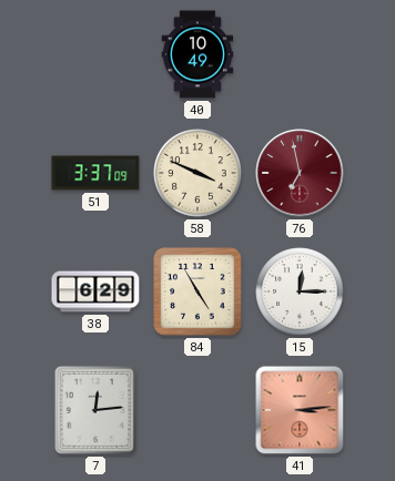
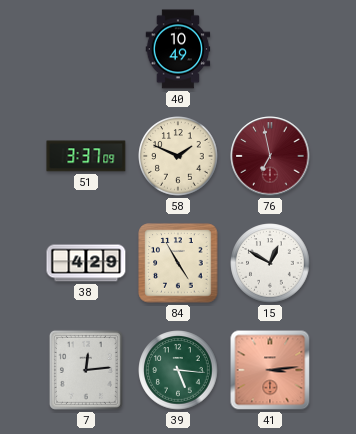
58: 3:49 -> 1:49 (178, 156)
38: 6:29 -> 4:29 (86, 263)
15: 12:15 -> 12:50 (270, 263)
39: none -> 5:16 (178, 370)
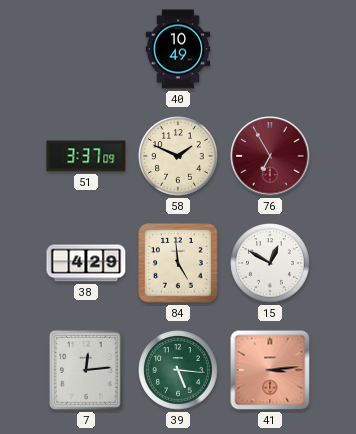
76: 6:58 -> 6:55 (270, 156)
84: 4:55 -> 4:59 (178, 263)
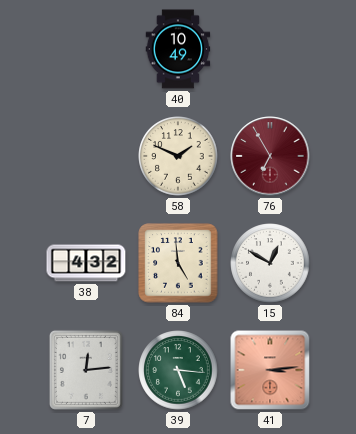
51: 3:37 -> none (86, 156)
38: 4:29 -> 4:32 (86, 263)
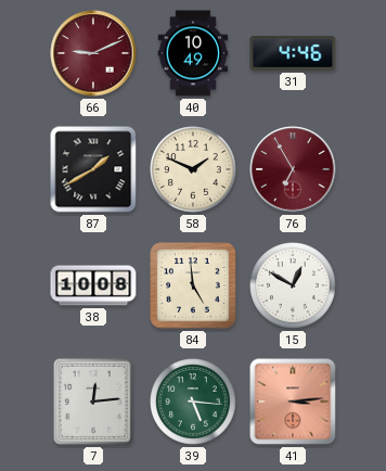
66: none -> 9:11 (93, 53)
31: none -> 4:46 (293, 54)
87: none -> 1:40 (93, 169)
38: 4:32 -> 10:08 (93, 285)
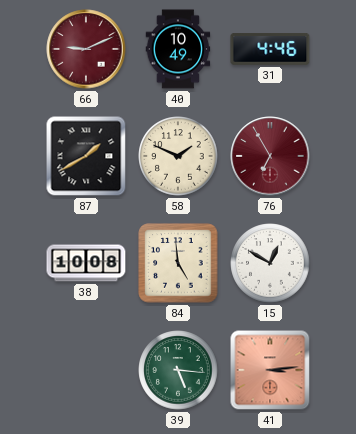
7: 12:14 -> none (93, 402)
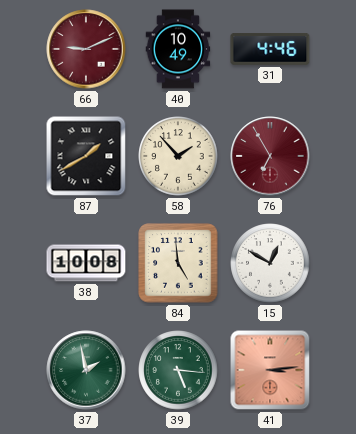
58: 1:49 -> 1:53 (178, 156)
37: none -> 1:58 (86, 370)
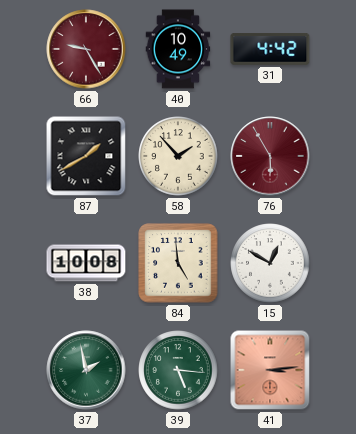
66: 9:11 -> 9:25 (86, 49)
31: 4:46 -> 4:42 (270, 50)
76: 6:55 -> 5:55 (270, 156)
